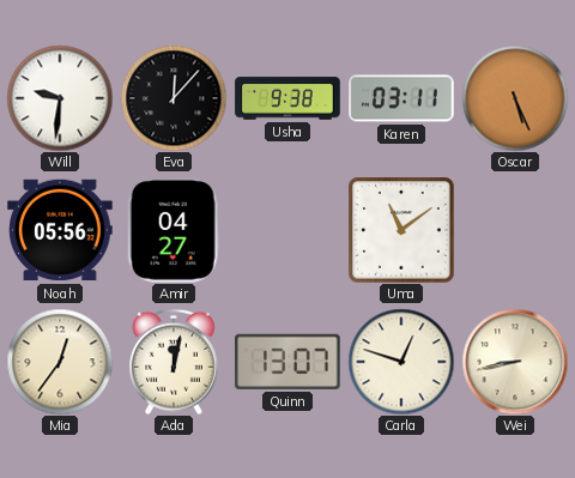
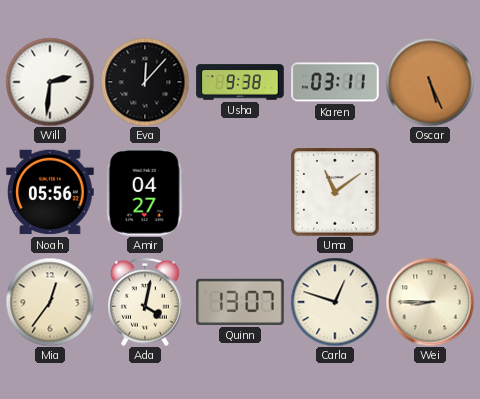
Will: 9:31 -> 2:31 (50, 82)
Ada: 12:02 -> 4:02 (146, 302)
Wei: 8:43 -> 8:45 (430, 302)
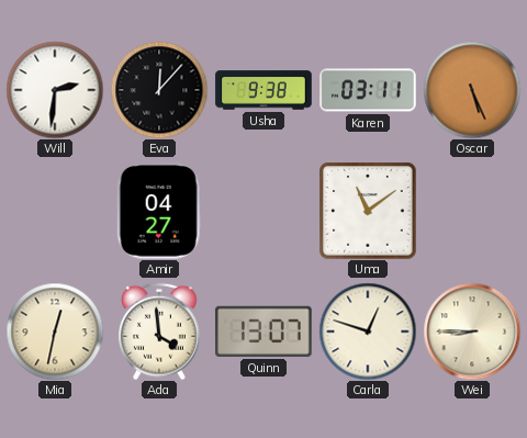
Noah: 05:56 -> none (50, 192)
Mia: 12:36 -> 12:32 (55, 332)
Ada: 4:02 -> 3:59 (160, 332)
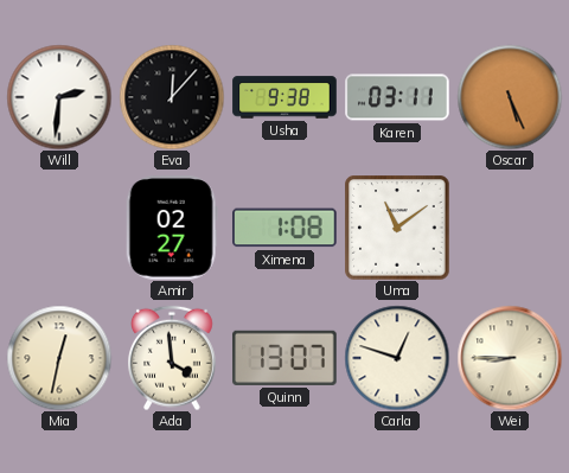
Amir: 04:27 -> 02:27 (172, 228)
Ximena: none -> 1:08 (286, 228)
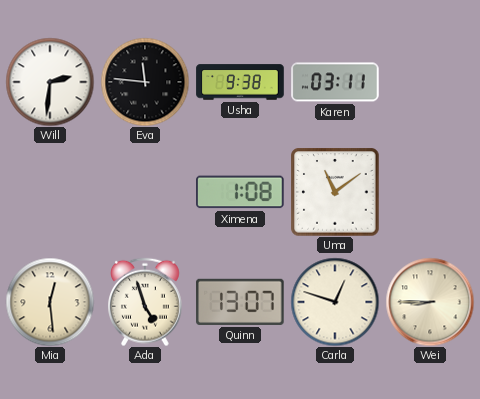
Eva: 12:07 -> 11:46 (145, 82)
Oscar: 5:26 -> none (510, 97)
Amir: 02:27 -> none (172, 228)
Mia: 12:32 -> 12:29 (50, 302)
Ada: 3:59 -> 4:57 (146, 302)
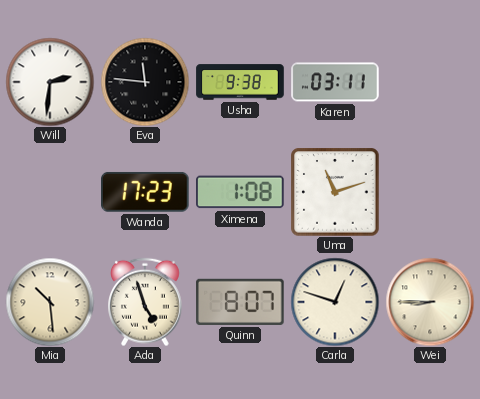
Wanda: none -> 17:23 (146, 192)
Uma: 11:09 -> 11:12 (335, 192)
Mia: 12:29 -> 10:29 (50, 302)
Quinn: 13:07 -> 8:07 (240, 302)
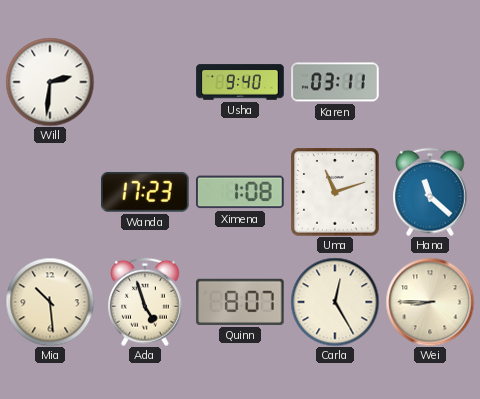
Eva: 11:46 -> none (145, 82)
Usha: 9:38 -> 9:40 (240, 82)
Hana: none -> 11:22 (431, 192)
Carla: 12:48 -> 12:25 (335, 302)
